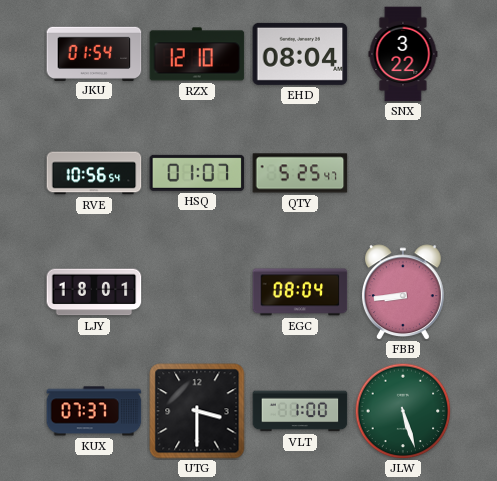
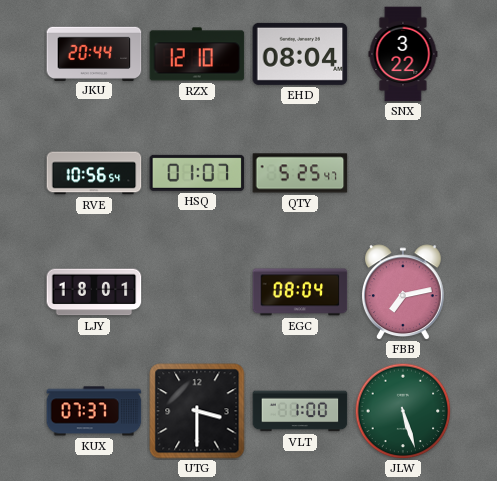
JKU: 01:54 -> 20:44 (94, 53)
FBB: 8:44 -> 7:13 (403, 292)
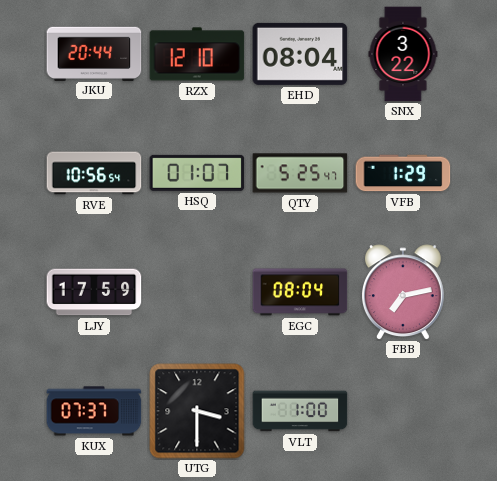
VFB: none -> 1:29 (403, 173)
LJY: 18:01 -> 17:59 (94, 292)
JLW: 5:27 -> none (403, 411)
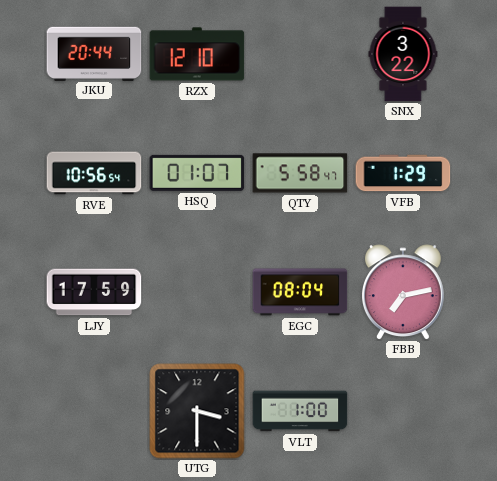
EHD: 08:04 -> none (300, 54)
QTY: 5:25 -> 5:58 (300, 173)
KUX: 07:37 -> none (94, 411)
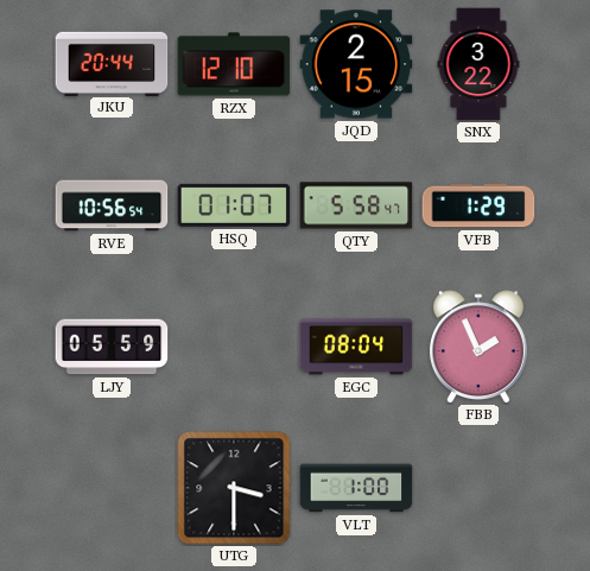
JQD: none -> 2:15 (356, 64)
LJY: 17:59 -> 05:59 (112, 347)
FBB: 7:13 -> 1:56 (478, 347)
